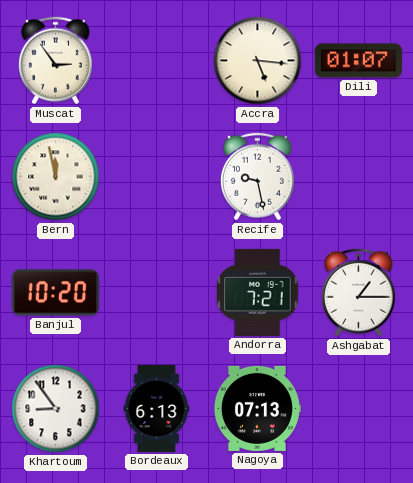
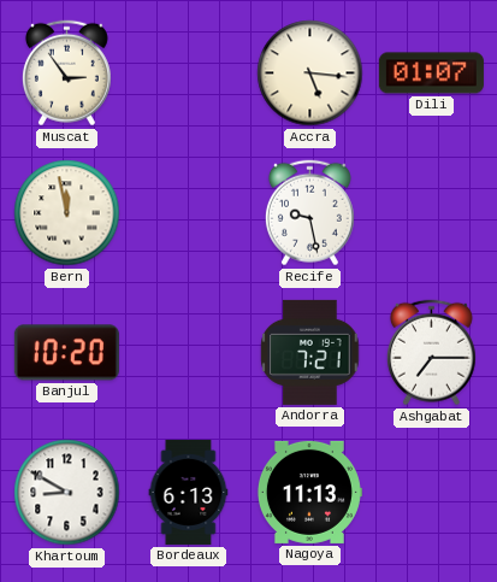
Ashgabat: 1:15 -> 7:15 (431, 353)
Khartoum: 8:54 -> 8:50 (67, 493)
Nagoya: 07:13 -> 11:13 (309, 492)
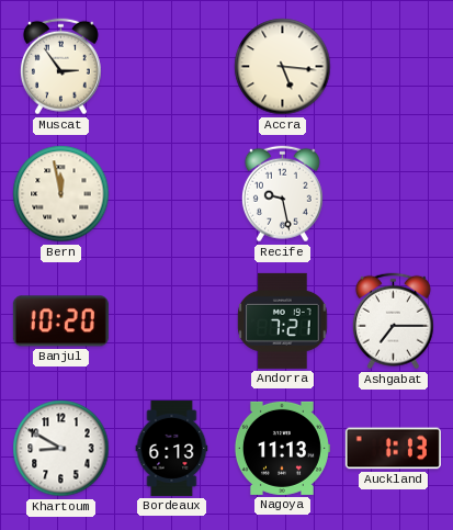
Dili: 01:07 -> none (431, 74)
Auckland: none -> 1:13 (393, 449)
